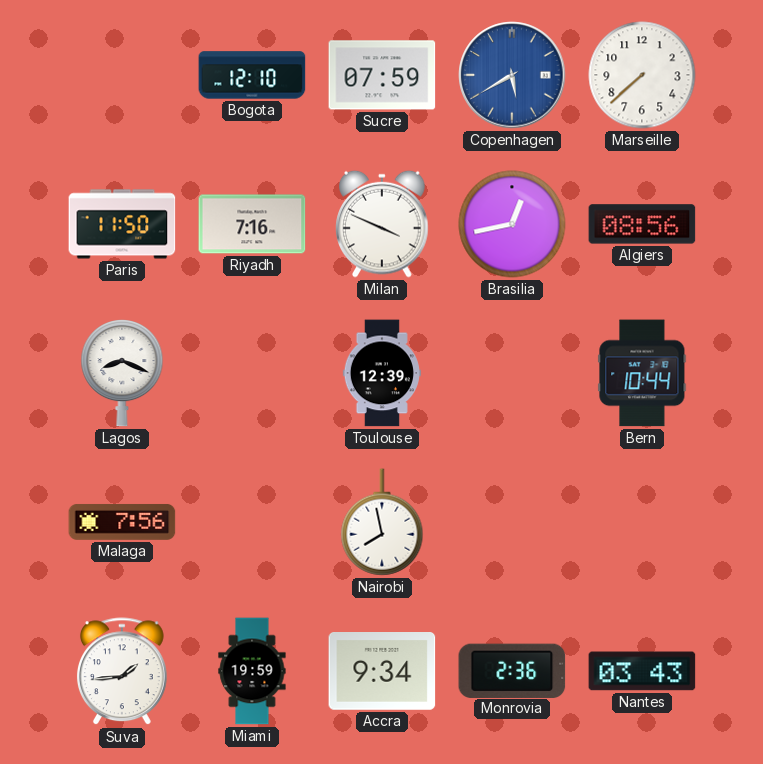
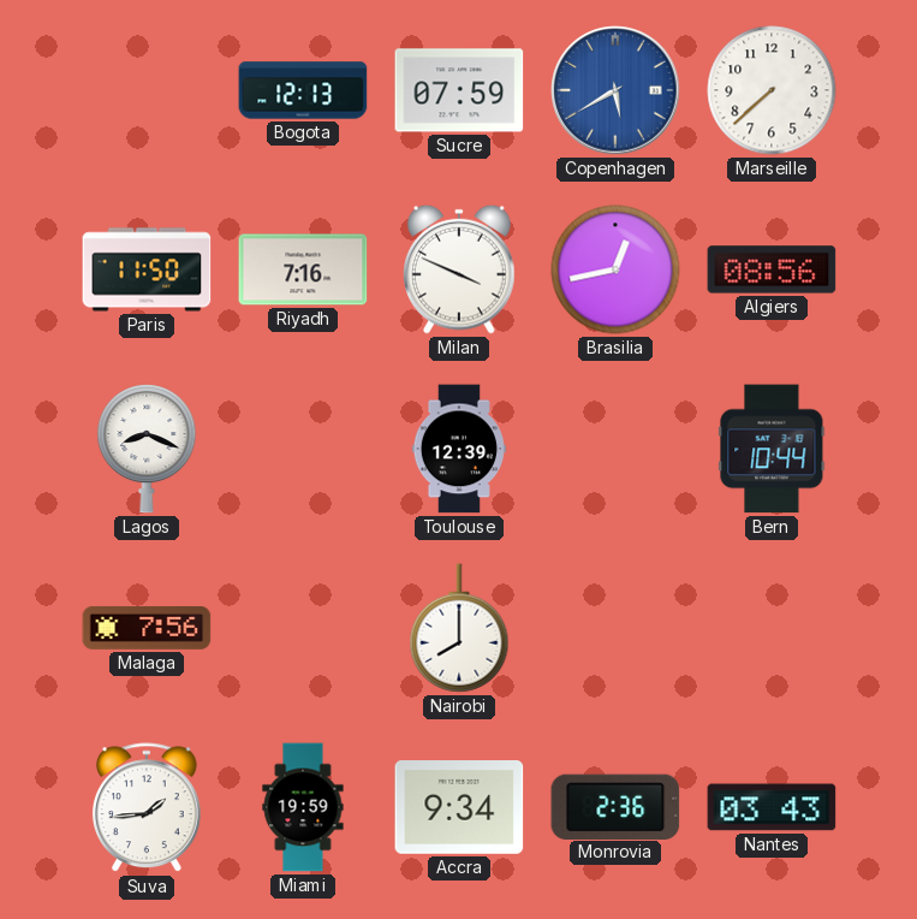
Bogota: 12:10 -> 12:13 (303, 90)
Nairobi: 7:58 -> 8:00 (459, 628)
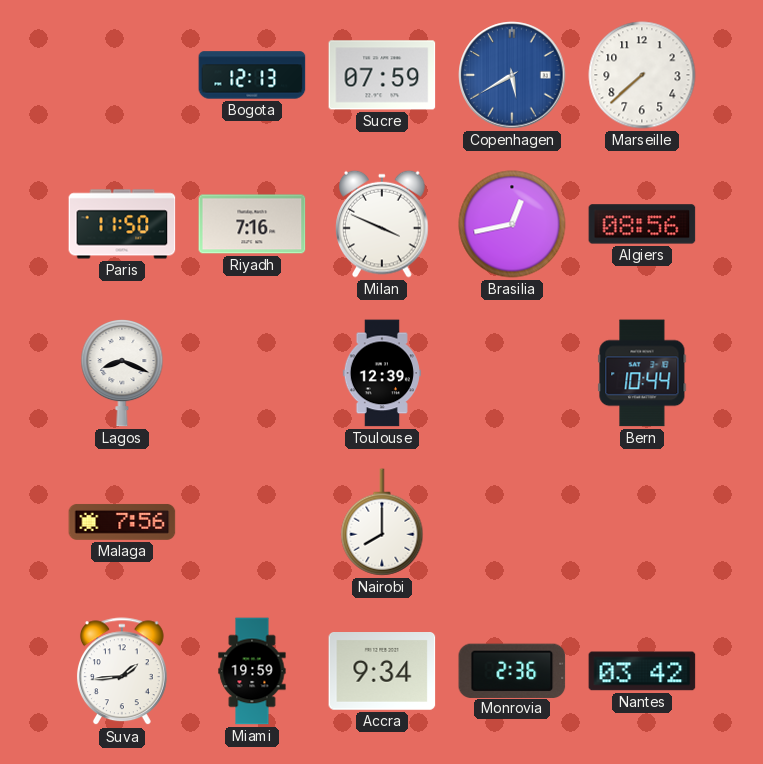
Nantes: 03:43 -> 03:42 (642, 671)
